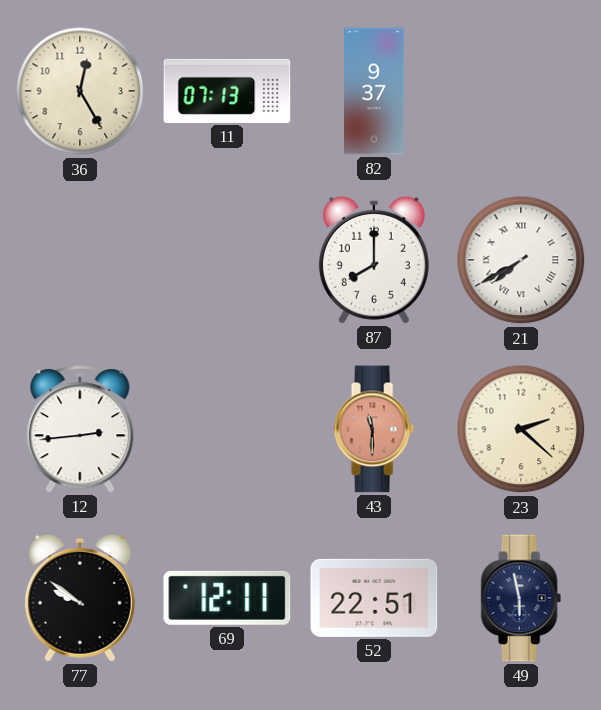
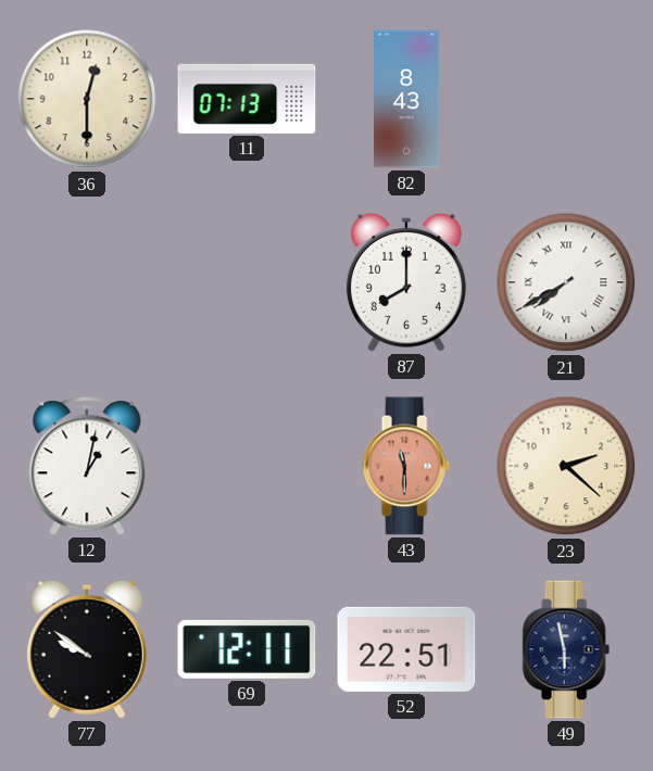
36: 12:25 -> 12:30 (87, 99)
82: 9:37 -> 8:43 (406, 99)
12: 2:44 -> 1:02 (87, 466)
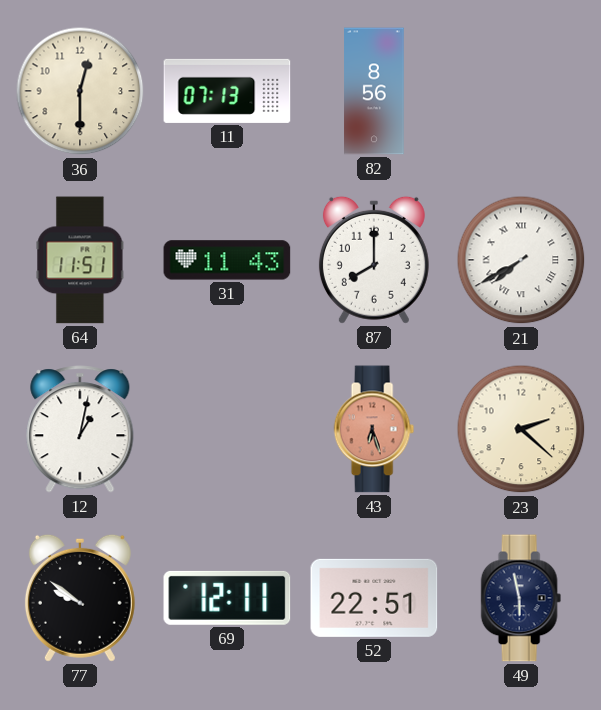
82: 8:43 -> 8:56 (374, 91)
64: none -> 11:51 (80, 260)
31: none -> 11:43 (227, 260)
43: 11:30 -> 6:27 (374, 429)
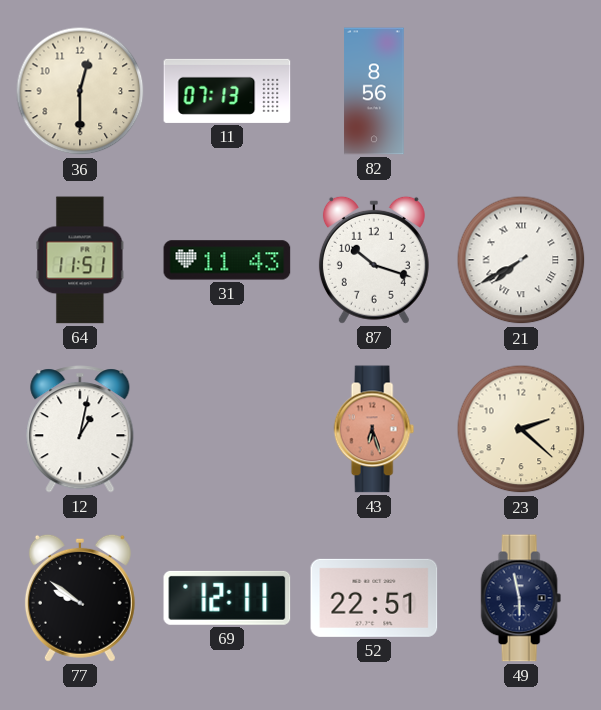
87: 8:00 -> 10:18 (374, 260)
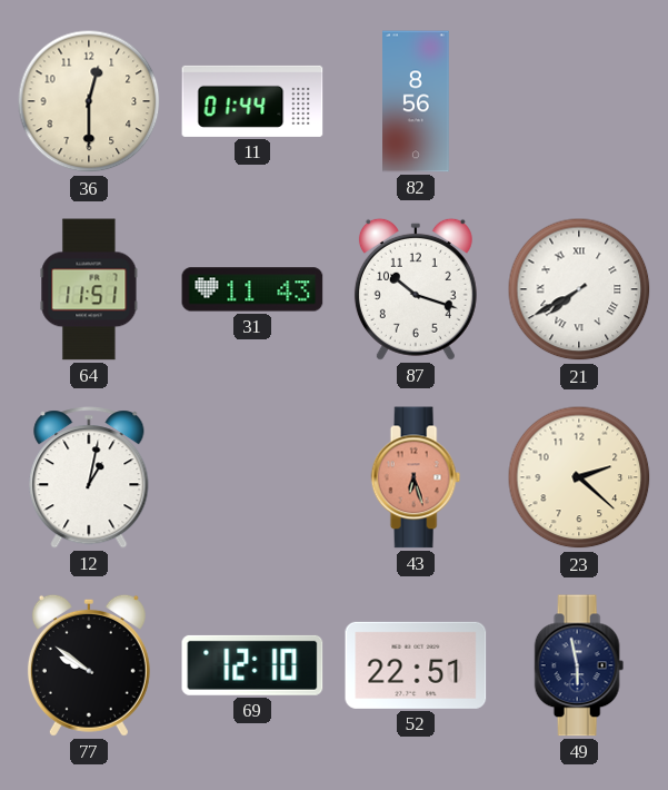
11: 07:13 -> 01:44 (252, 101)
69: 12:11 -> 12:10 (252, 665)
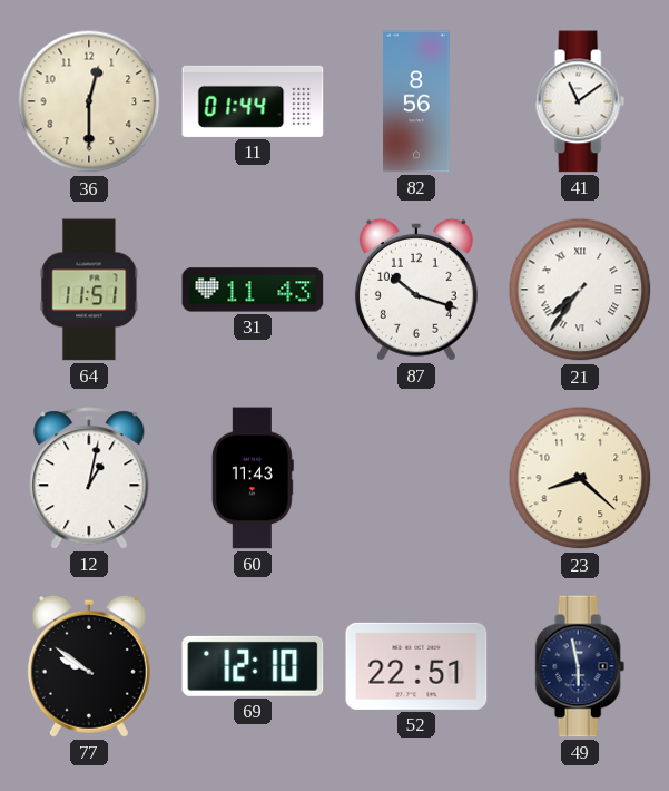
41: none -> 11:09 (580, 101)
21: 7:40 -> 7:36 (580, 290)
60: none -> 11:43 (253, 478)
43: 6:27 -> none (416, 477)
23: 2:22 -> 8:22 (580, 478)
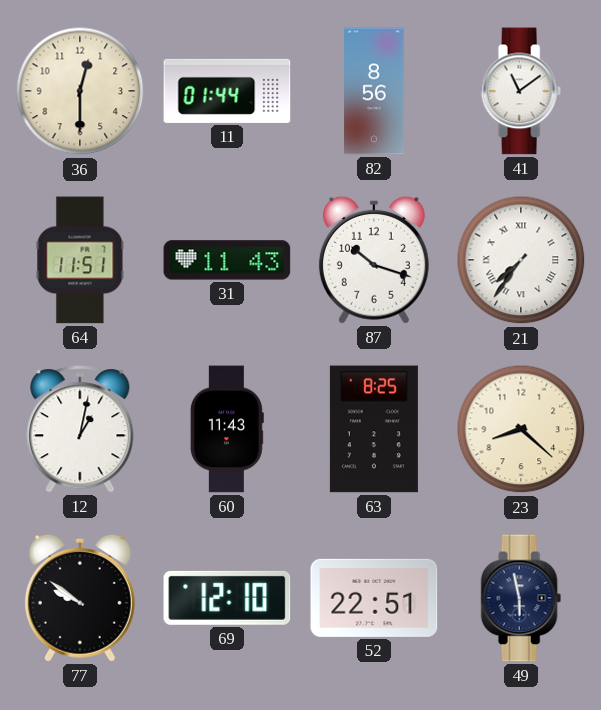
63: none -> 8:25 (374, 429)
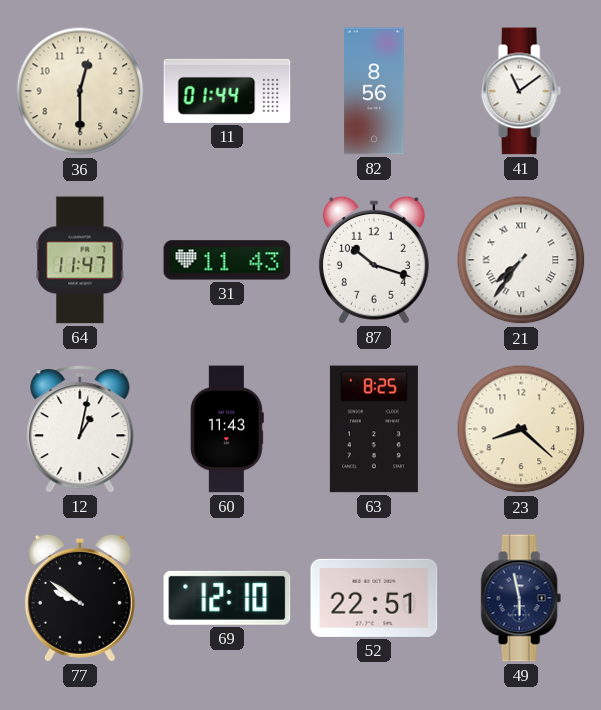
64: 11:51 -> 11:47 (80, 260)
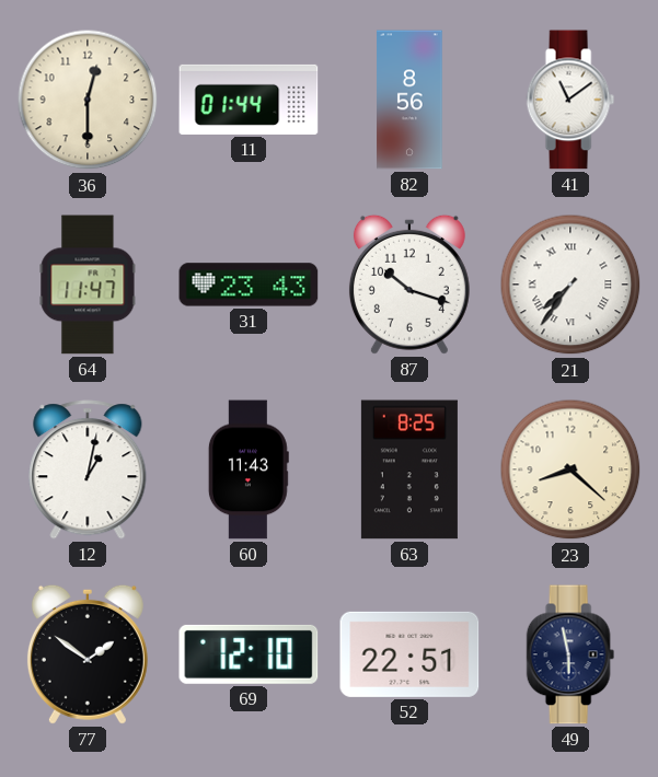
31: 11:43 -> 23:43 (249, 285)
77: 9:51 -> 1:51 (88, 654)
